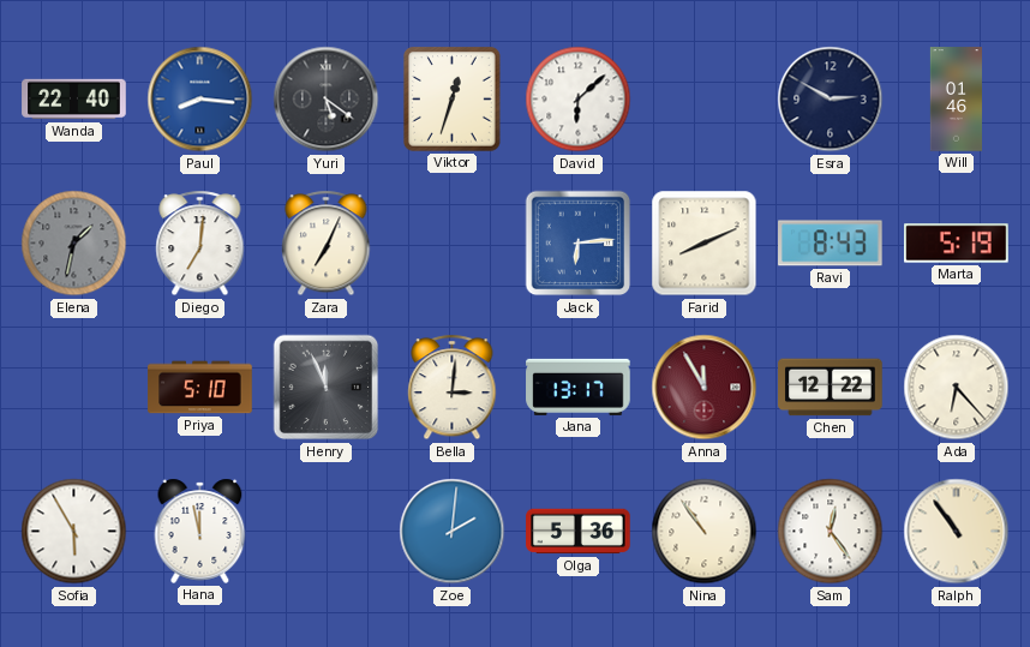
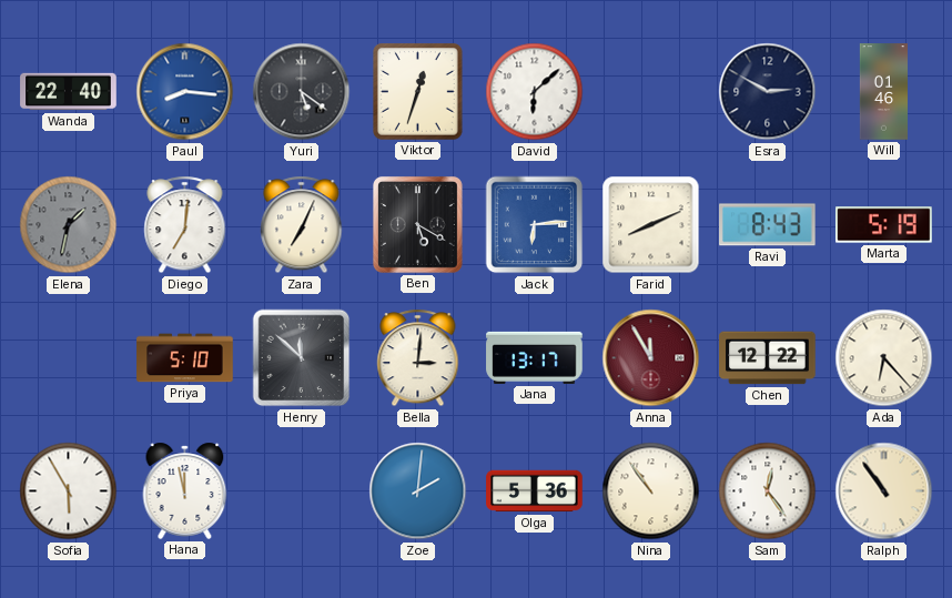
Ben: none -> 5:20 (417, 224)
Henry: 11:56 -> 11:52 (302, 358)
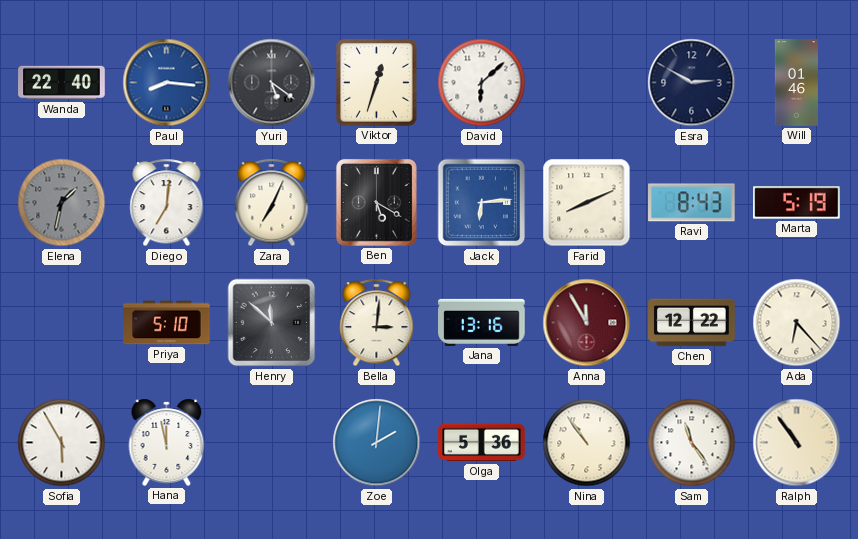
Jana: 13:17 -> 13:16 (482, 322)
Sam: 12:24 -> 11:24 (692, 443)
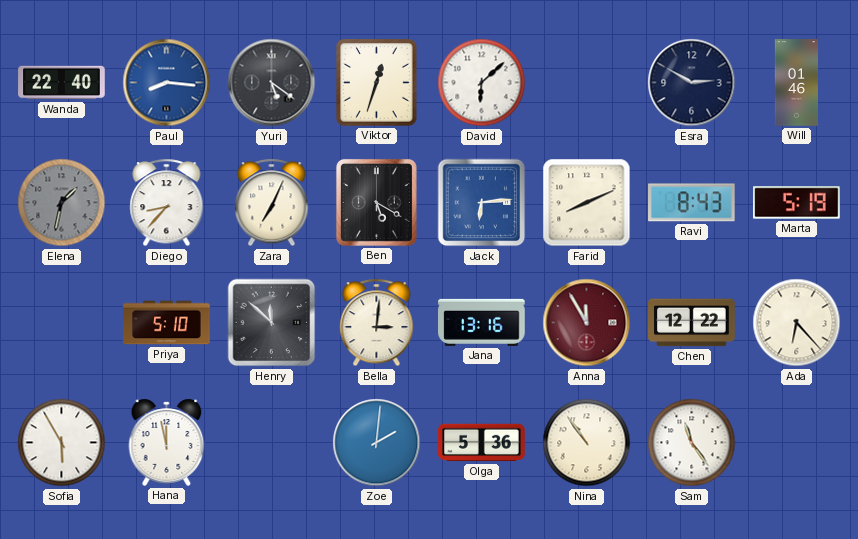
Diego: 7:01 -> 8:37 (167, 203)
Ralph: 10:54 -> none (797, 443)
